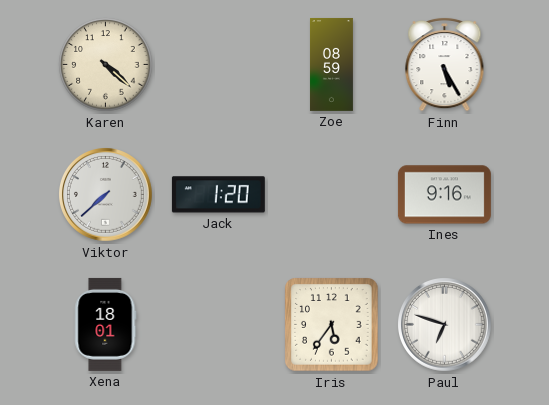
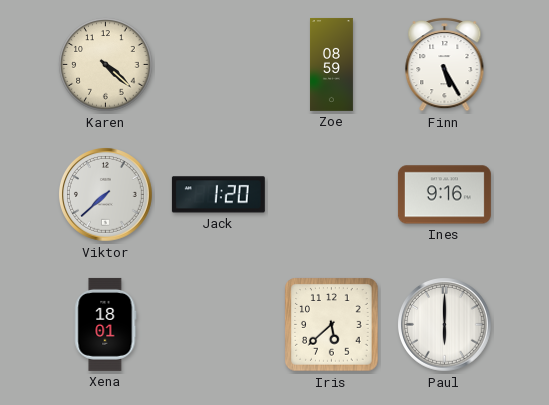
Iris: 5:36 -> 5:38 (332, 325)
Paul: 6:48 -> 6:00 (445, 325)
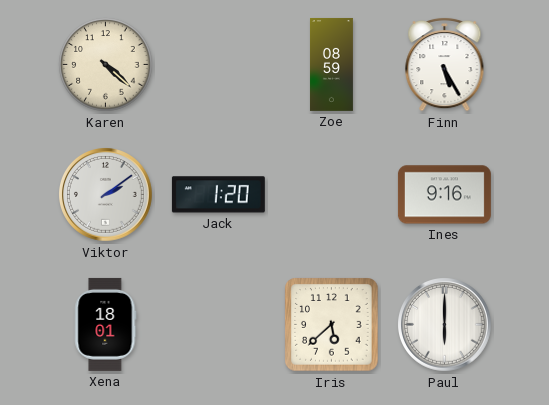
Viktor: 7:38 -> 2:09 (106, 195)
